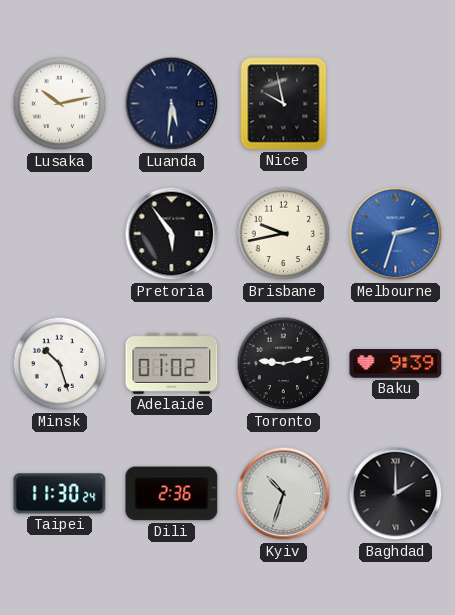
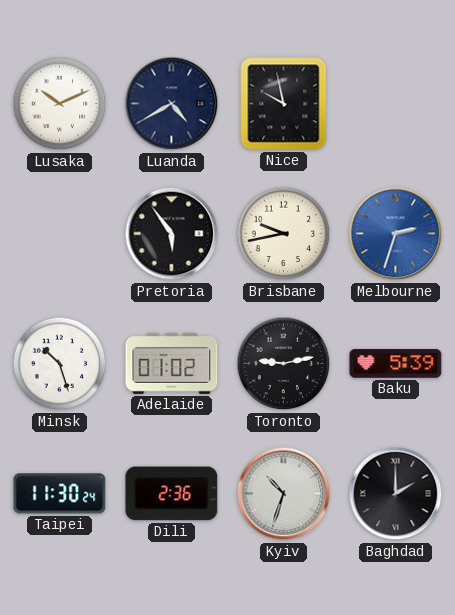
Lusaka: 10:13 -> 10:11 (60, 104)
Luanda: 5:31 -> 4:40 (172, 104)
Baku: 9:39 -> 5:39 (396, 364)
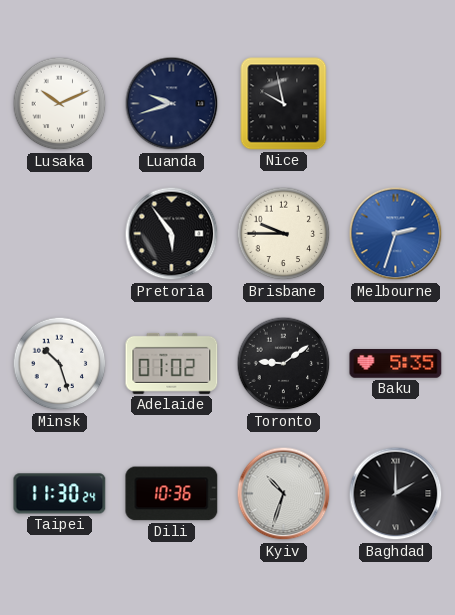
Luanda: 4:40 -> 9:42 (172, 104)
Brisbane: 9:43 -> 9:45 (284, 234)
Toronto: 9:13 -> 9:09 (284, 364)
Baku: 5:39 -> 5:35 (396, 364)
Dili: 2:36 -> 10:36 (172, 494)
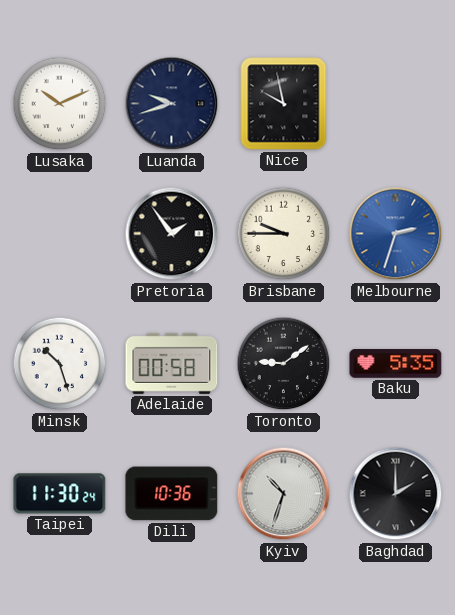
Pretoria: 5:54 -> 1:54 (172, 234)
Adelaide: 01:02 -> 00:58 (172, 363)
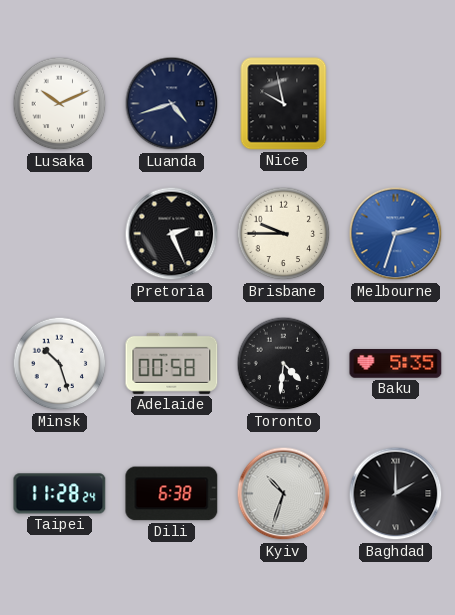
Luanda: 9:42 -> 4:42 (172, 104)
Pretoria: 1:54 -> 2:26 (172, 234)
Toronto: 9:09 -> 4:31 (284, 364)
Taipei: 11:30 -> 11:28 (60, 494)
Dili: 10:36 -> 6:38 (172, 494)
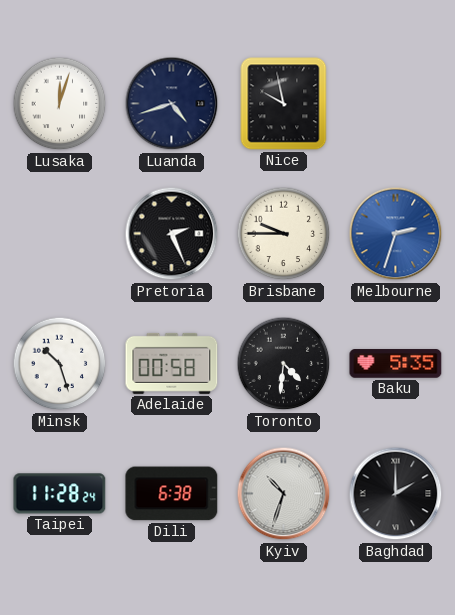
Lusaka: 10:11 -> 12:03 (60, 104)
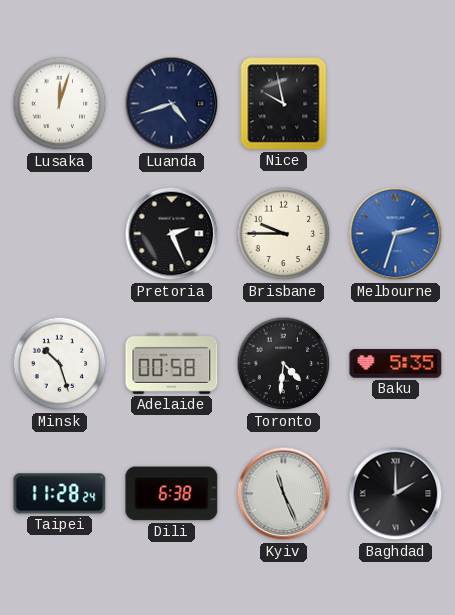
Kyiv: 10:33 -> 11:26 (284, 494)
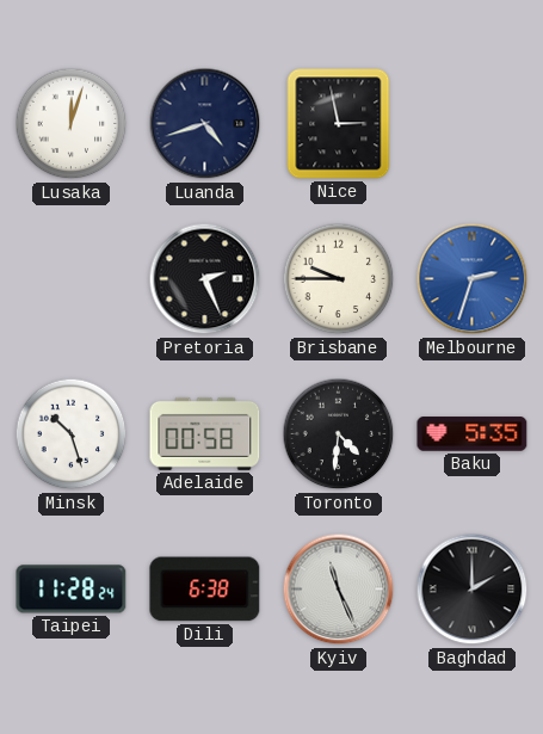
Nice: 9:58 -> 2:58 (339, 124)
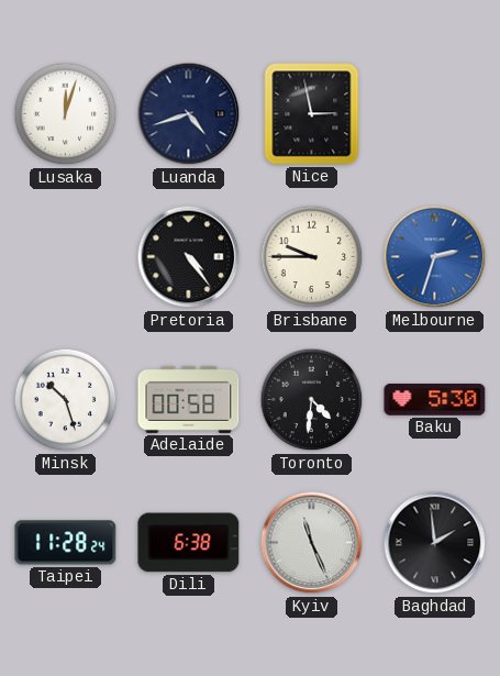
Pretoria: 2:26 -> 4:24 (189, 257)
Baku: 5:35 -> 5:30 (435, 400)
Baghdad: 2:00 -> 1:59 (435, 543)
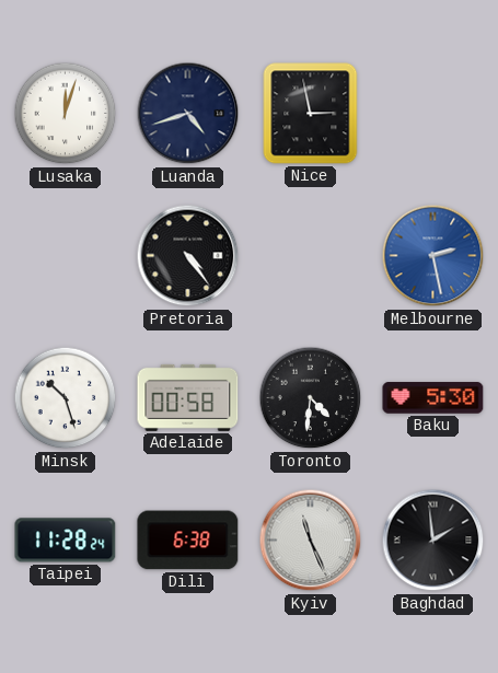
Brisbane: 9:45 -> none (312, 257)
Melbourne: 2:33 -> 2:28 (433, 256)
